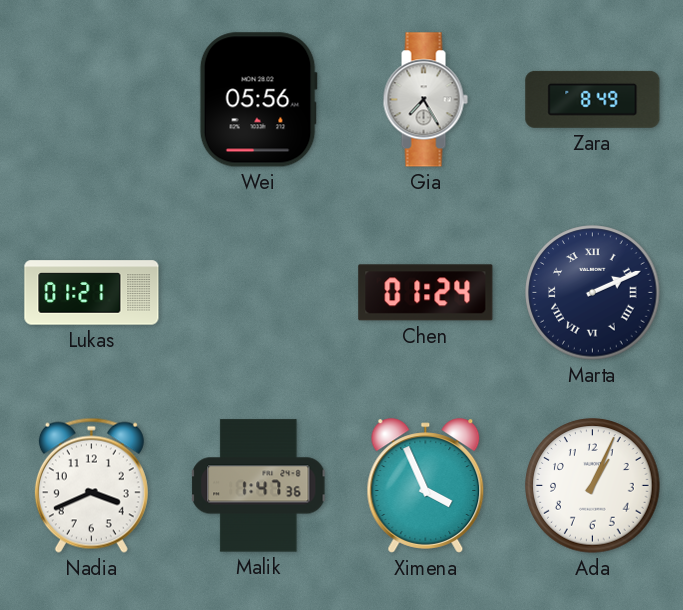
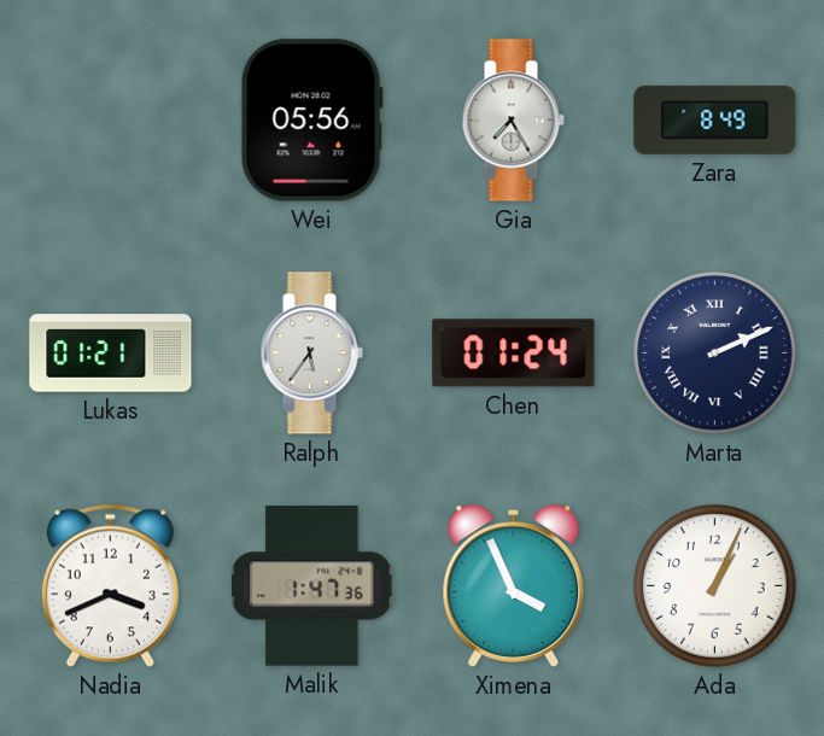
Ralph: none -> 5:36 (311, 354)
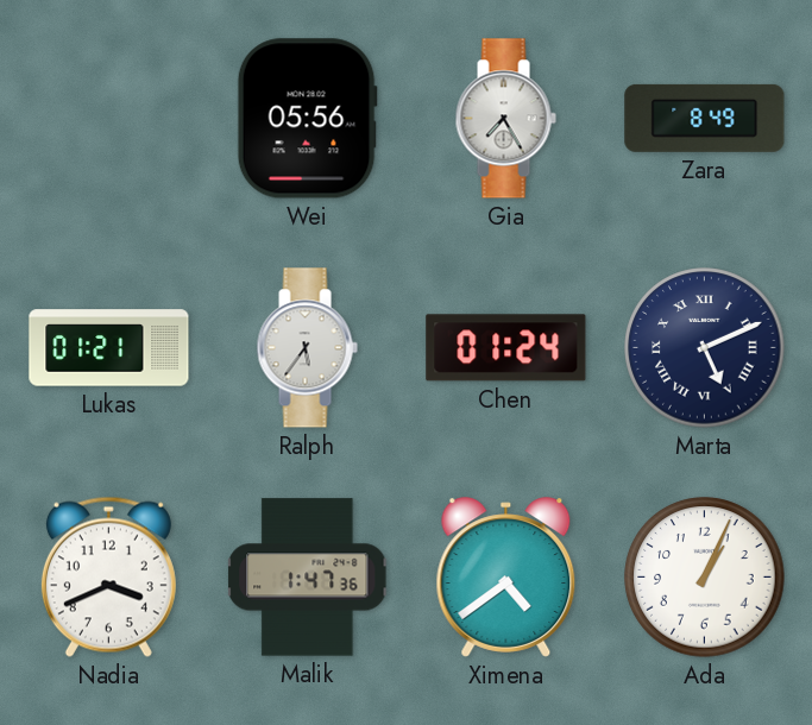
Marta: 2:11 -> 5:11 (705, 348)
Ximena: 3:56 -> 4:39 (506, 578)
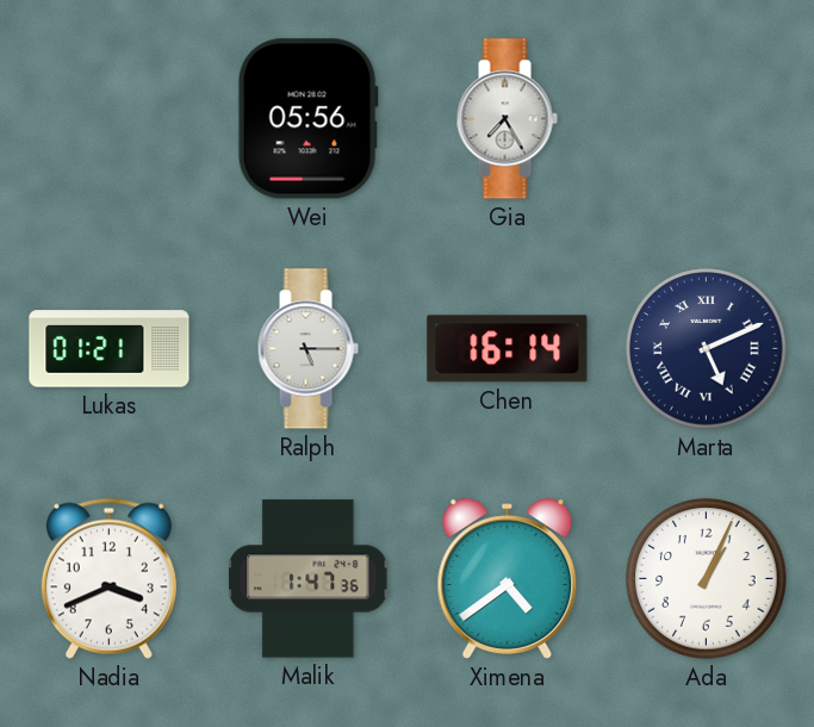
Zara: 8:49 -> none (705, 118)
Ralph: 5:36 -> 5:15 (307, 349)
Chen: 01:24 -> 16:14 (508, 349)
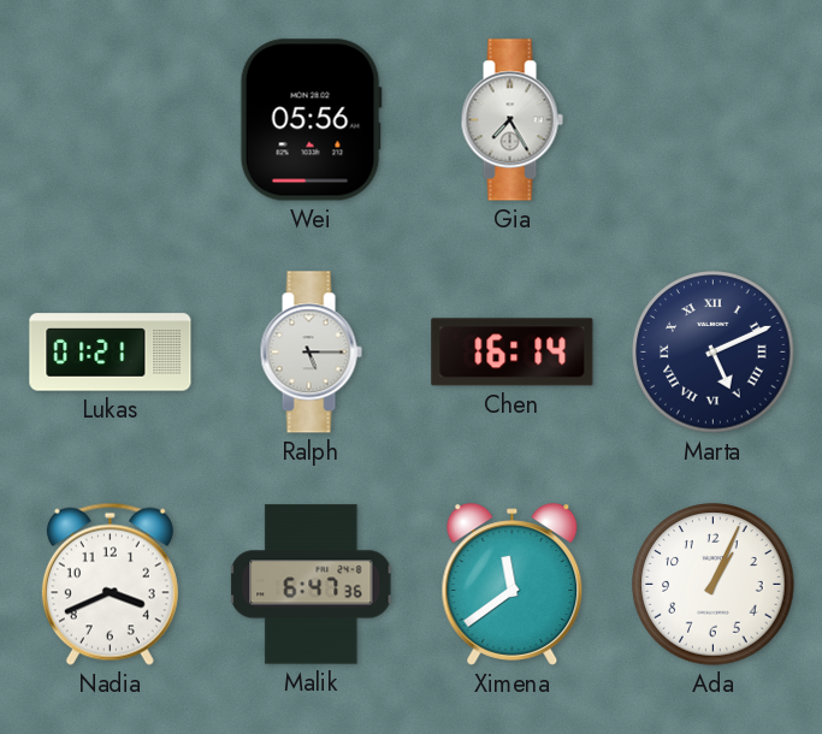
Malik: 1:47 -> 6:47 (312, 585)
Ximena: 4:39 -> 11:39 (513, 585)
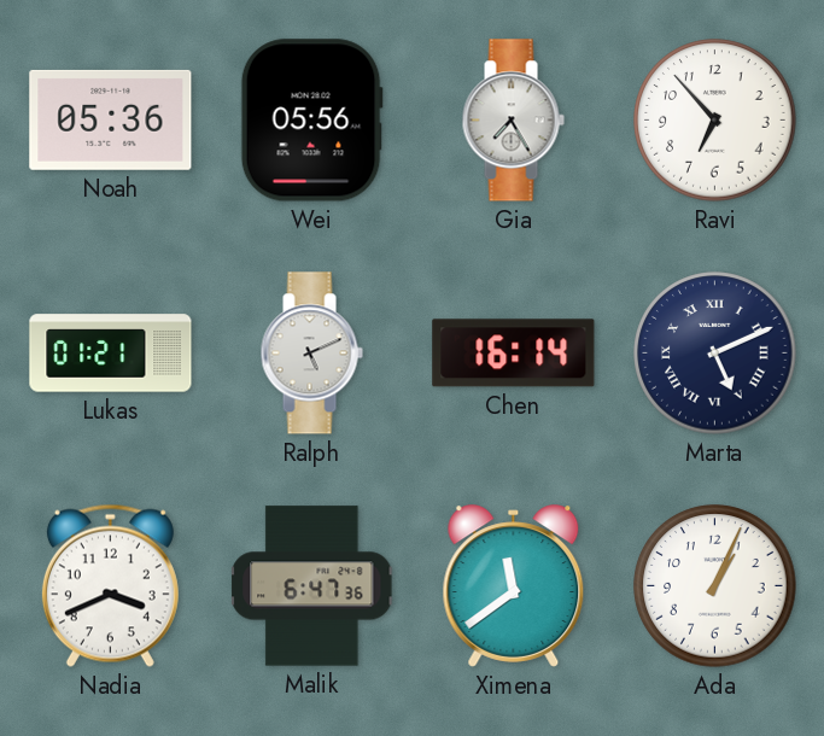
Noah: none -> 05:36 (111, 119)
Ravi: none -> 6:53 (715, 121)
Ralph: 5:15 -> 5:11 (311, 354)
